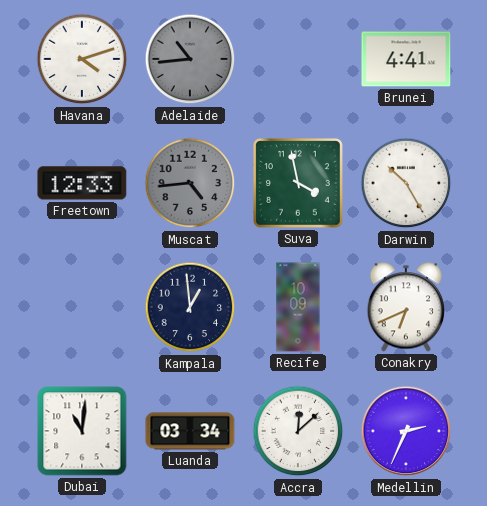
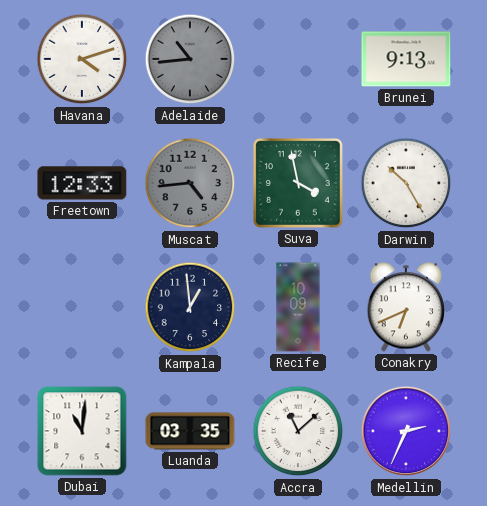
Brunei: 4:41 -> 9:13 (406, 59)
Luanda: 03:34 -> 03:35 (190, 431)
Accra: 12:08 -> 11:08 (298, 431)
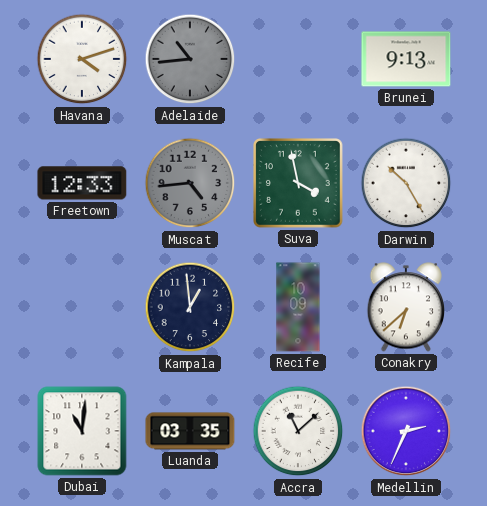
Conakry: 6:41 -> 6:38 (405, 307)
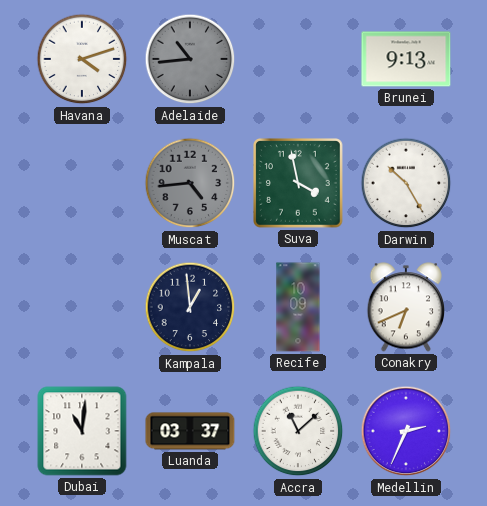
Freetown: 12:33 -> none (82, 183)
Conakry: 6:38 -> 6:41 (405, 307)
Luanda: 03:35 -> 03:37 (190, 431)
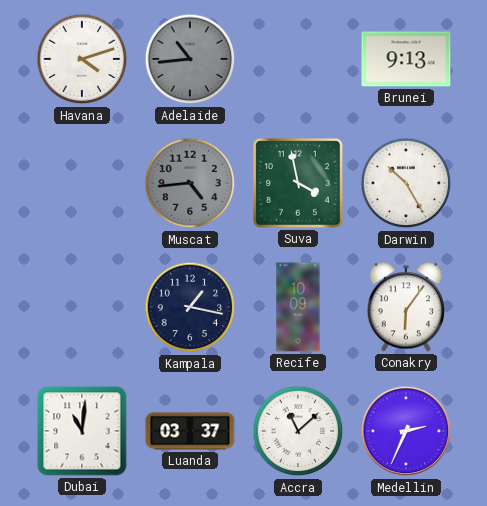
Kampala: 12:59 -> 1:17 (190, 307)
Conakry: 6:41 -> 6:06 (405, 307)
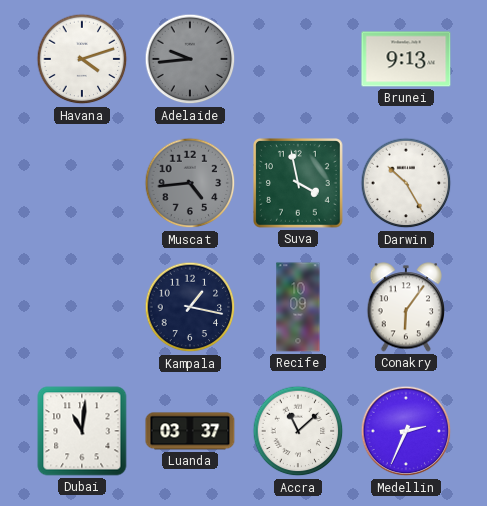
Adelaide: 10:44 -> 9:44 (190, 59)
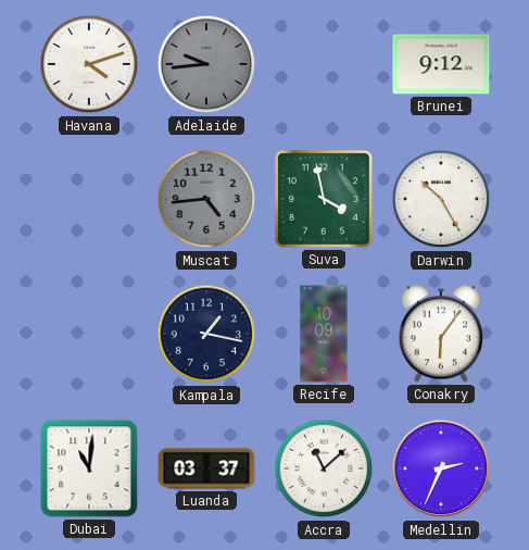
Brunei: 9:13 -> 9:12 (441, 64)
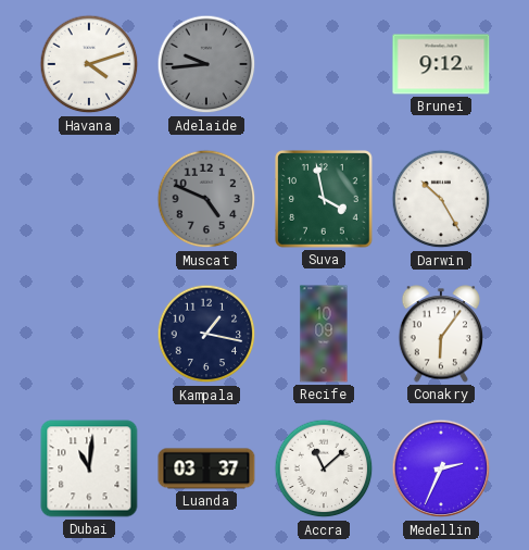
Muscat: 4:44 -> 4:49 (206, 199)
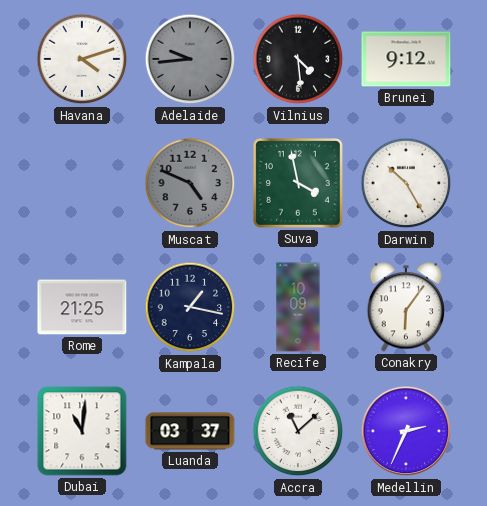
Vilnius: none -> 4:29 (298, 59)
Rome: none -> 21:25 (82, 307)
